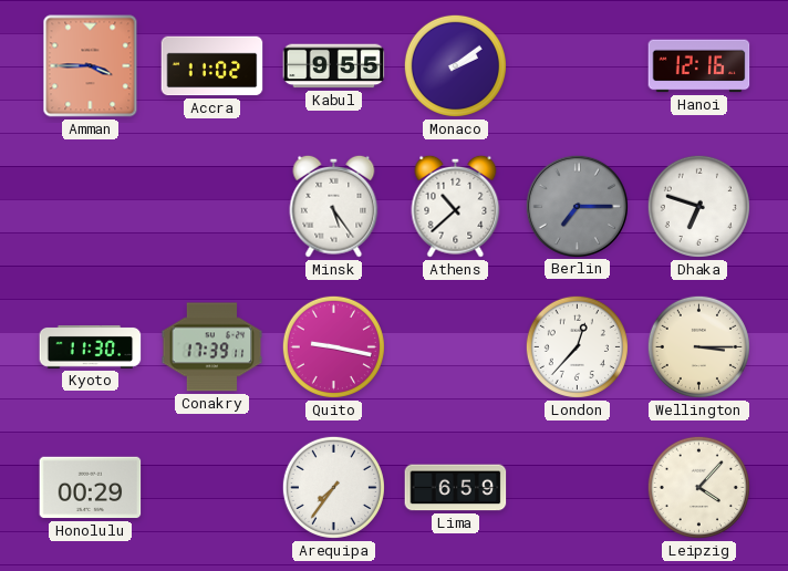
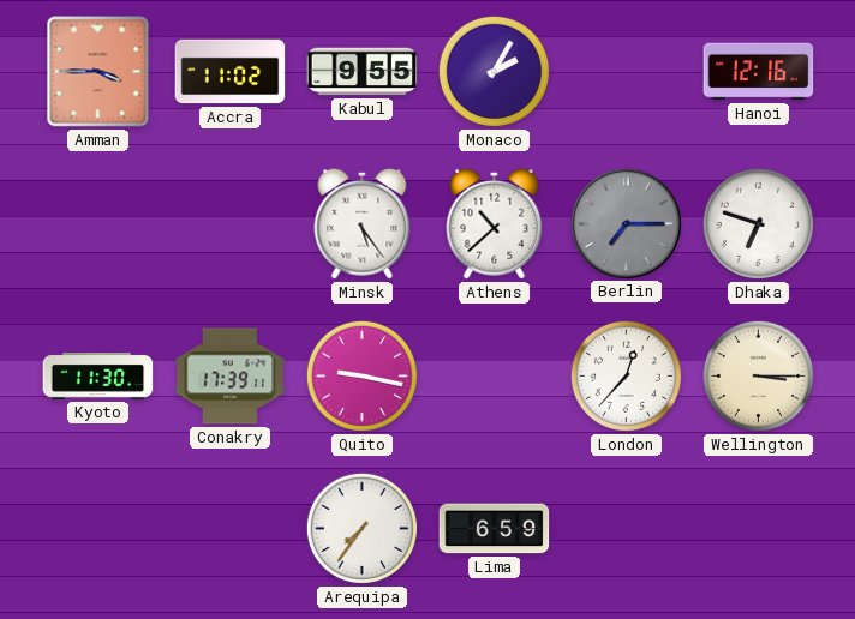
Monaco: 2:09 -> 2:05 (494, 71)
Honolulu: 00:29 -> none (91, 488)
Leipzig: 4:07 -> none (698, 487)
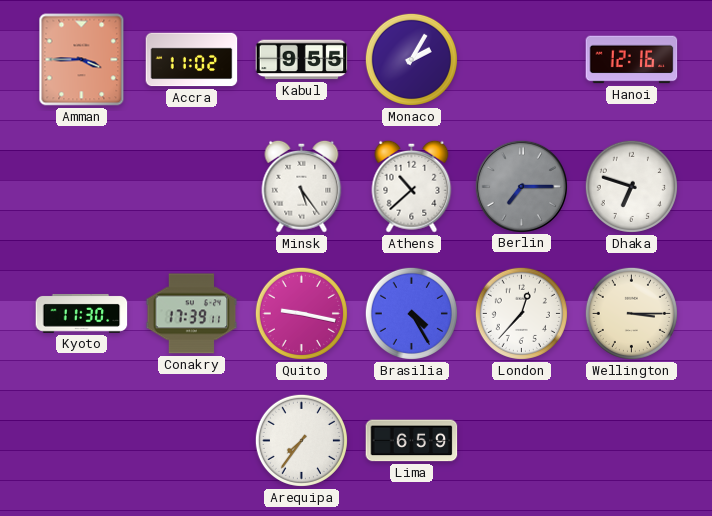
Brasilia: none -> 4:25 (411, 313)
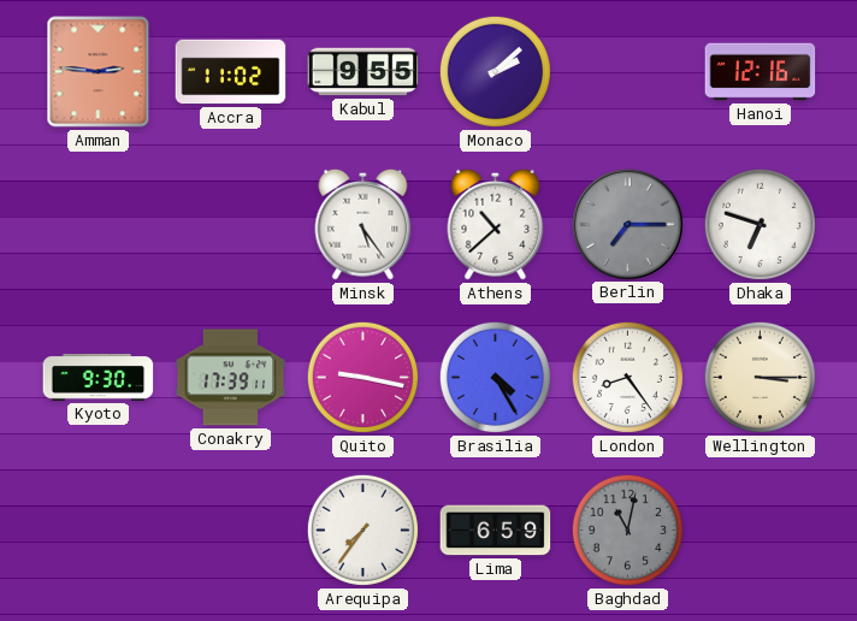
Amman: 3:45 -> 2:46 (99, 72)
Monaco: 2:05 -> 2:08 (495, 71)
Kyoto: 11:30 -> 9:30 (99, 377)
London: 12:37 -> 8:24 (627, 377)
Baghdad: none -> 11:02 (627, 530)
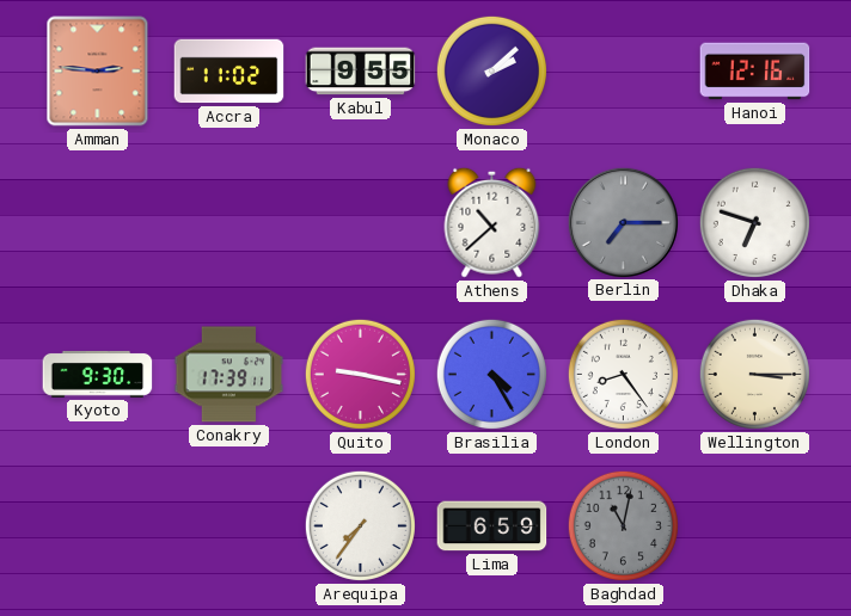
Minsk: 5:24 -> none (364, 224)
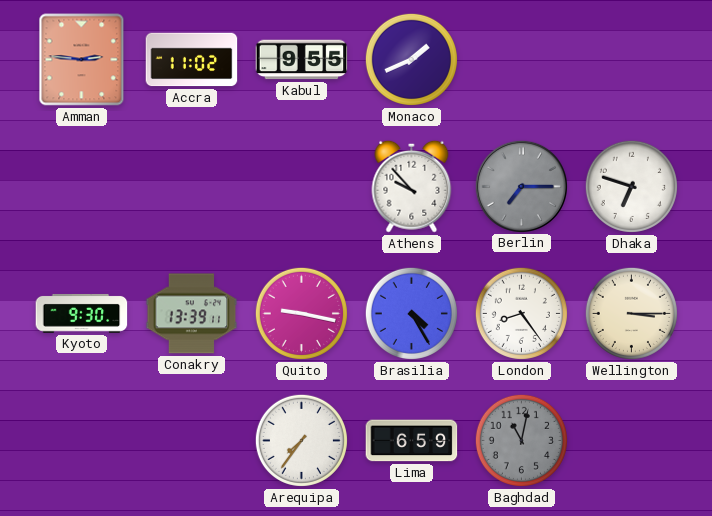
Monaco: 2:08 -> 1:41 (411, 59)
Hanoi: 12:16 -> none (755, 72)
Athens: 10:38 -> 9:53 (412, 186)
Conakry: 17:39 -> 13:39 (192, 314)
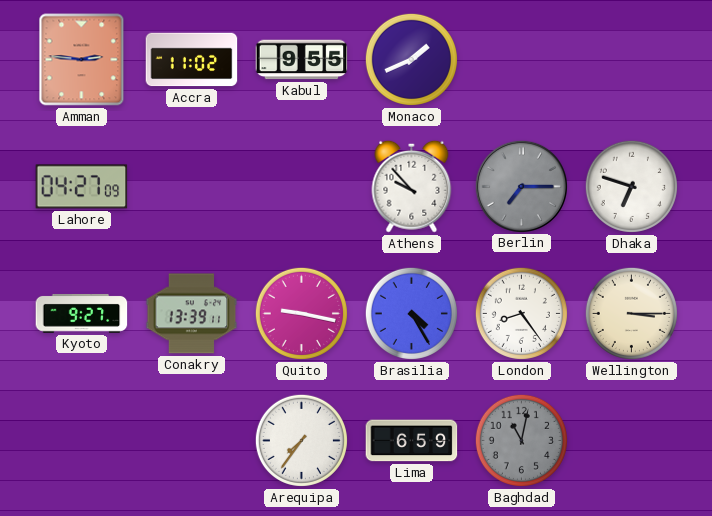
Lahore: none -> 04:27 (82, 187)
Kyoto: 9:30 -> 9:27 (82, 313)
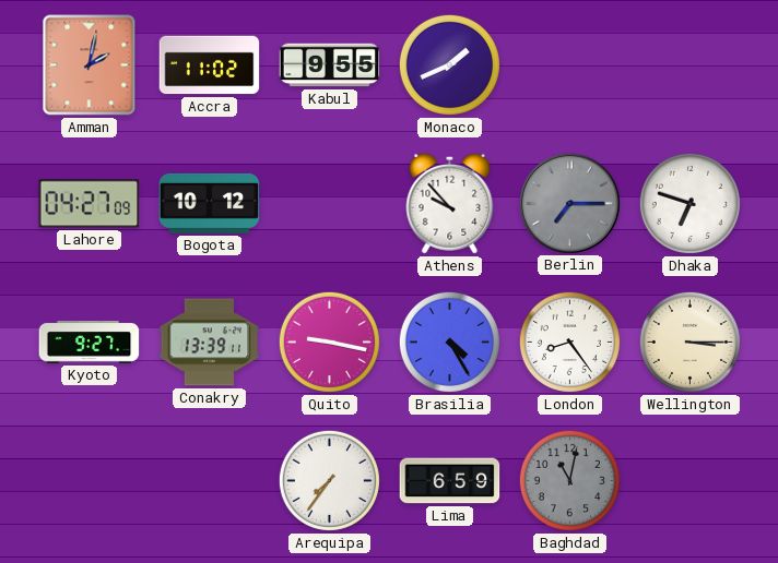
Amman: 2:46 -> 2:02 (90, 65)
Bogota: none -> 10:12 (210, 203)
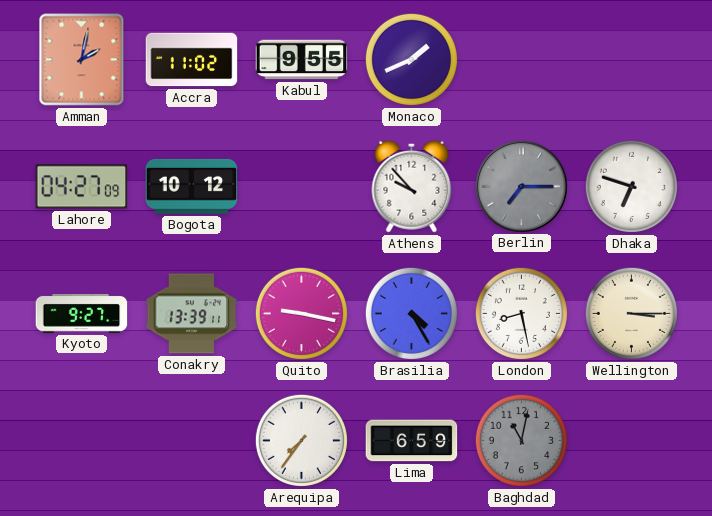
London: 8:24 -> 8:28 (521, 313)
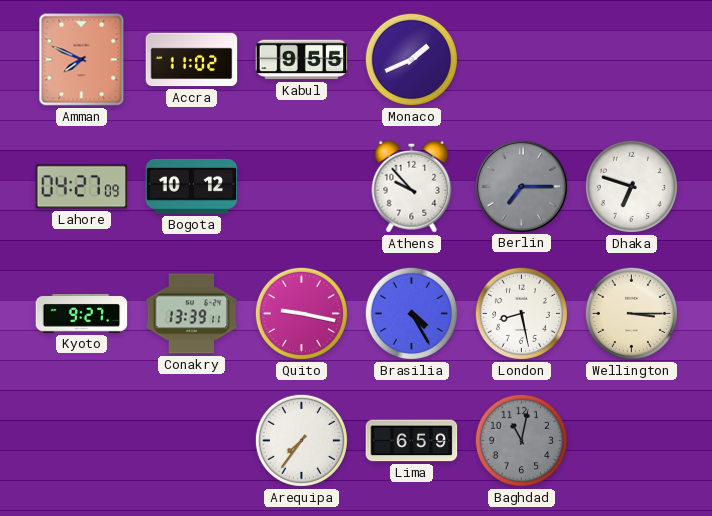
Amman: 2:02 -> 7:49 (82, 60)
